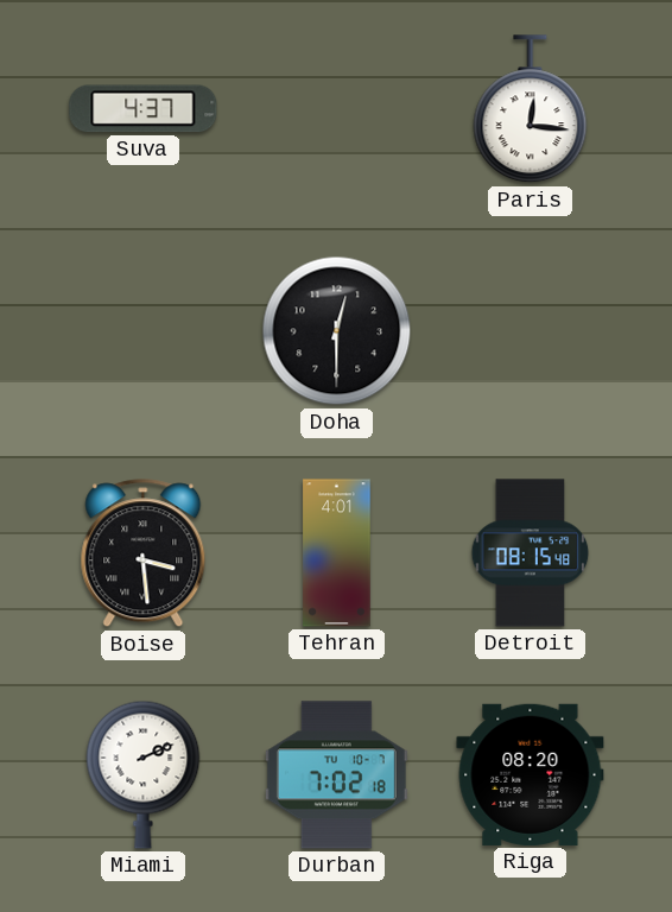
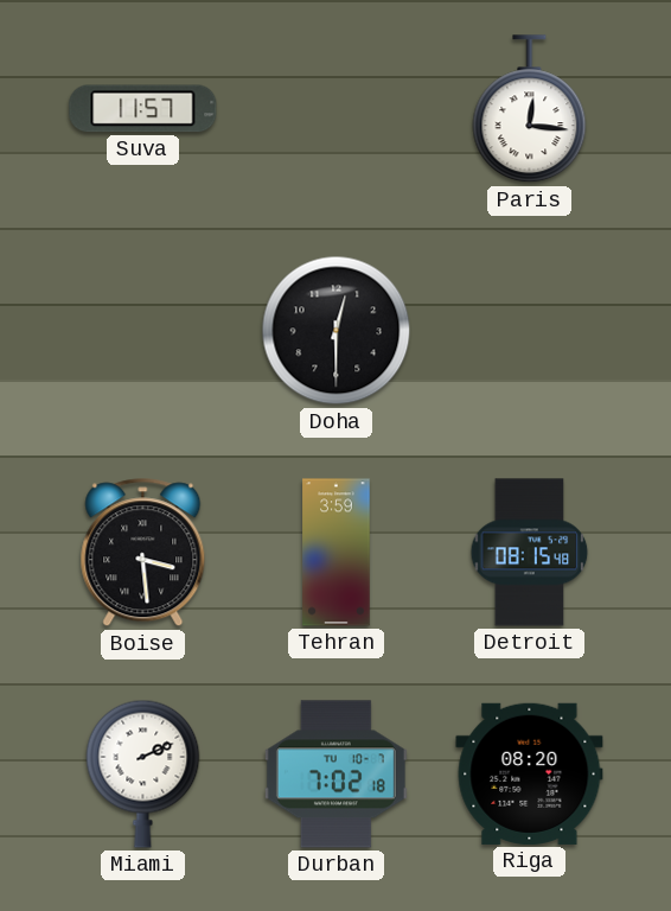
Suva: 4:37 -> 11:57 (143, 109)
Tehran: 4:01 -> 3:59 (337, 553)
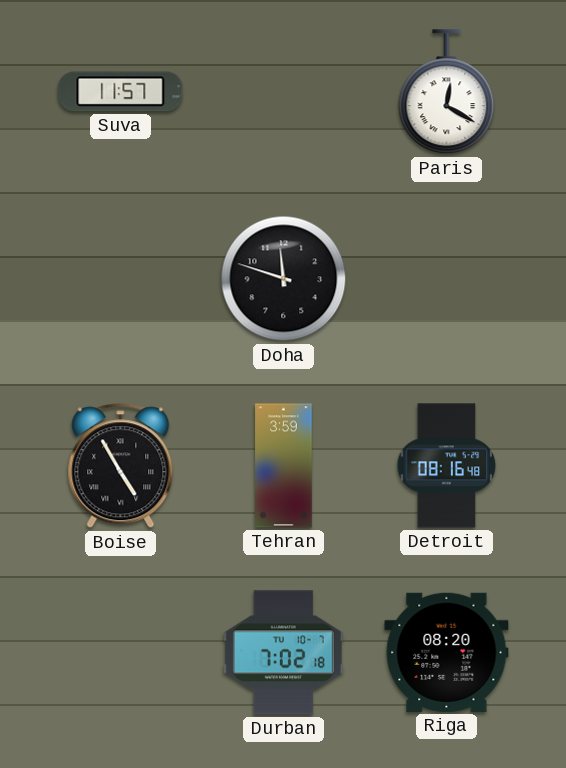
Paris: 12:16 -> 12:20 (447, 92)
Doha: 12:30 -> 11:48 (284, 279)
Boise: 3:29 -> 4:55 (121, 466)
Detroit: 08:15 -> 08:16 (447, 466)
Miami: 2:11 -> none (143, 773)
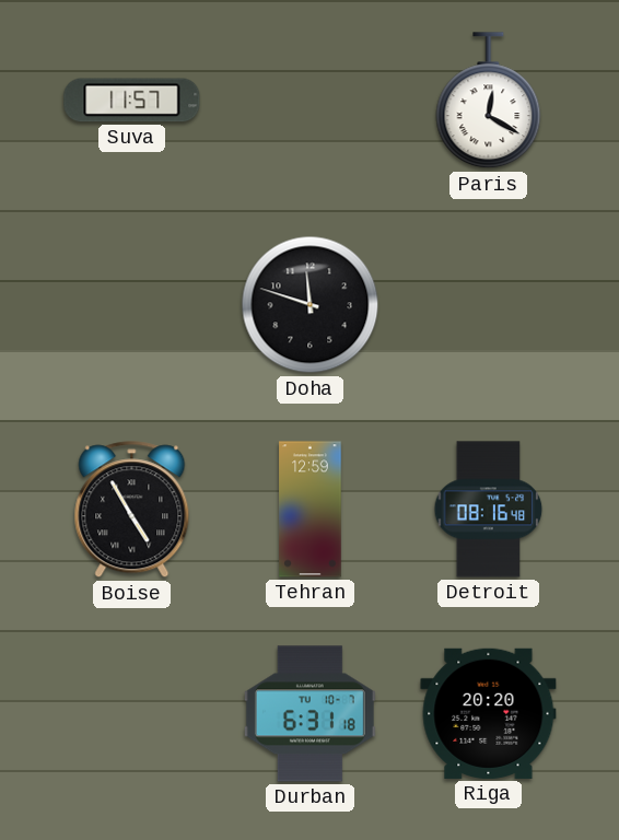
Tehran: 3:59 -> 12:59 (311, 510)
Durban: 7:02 -> 6:31 (309, 714)
Riga: 08:20 -> 20:20 (489, 713)
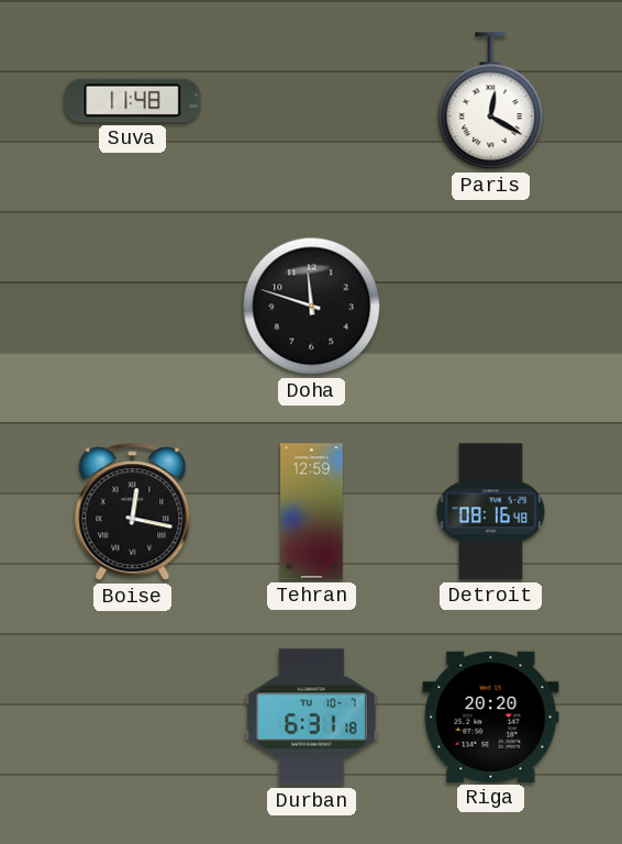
Suva: 11:57 -> 11:48 (133, 101)
Boise: 4:55 -> 12:17 (133, 512)
